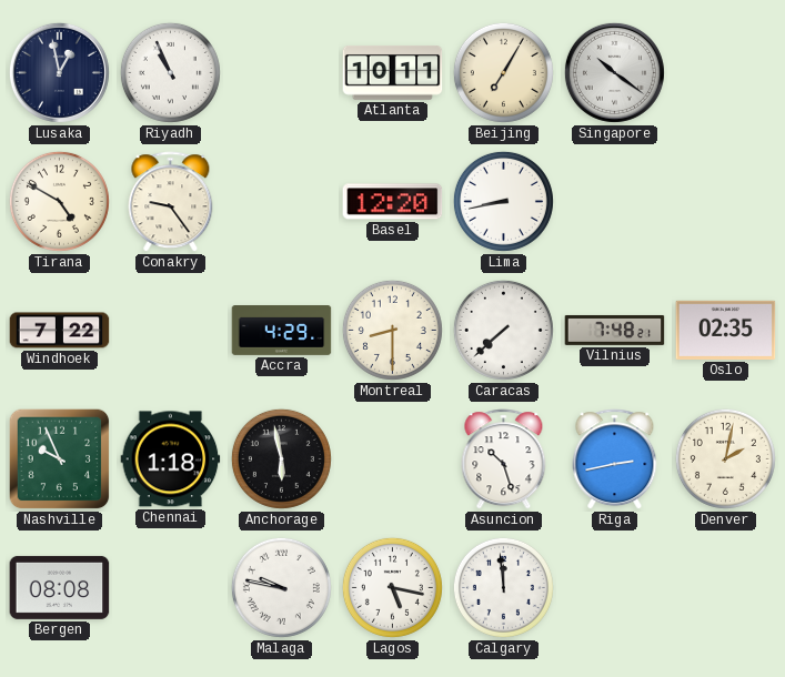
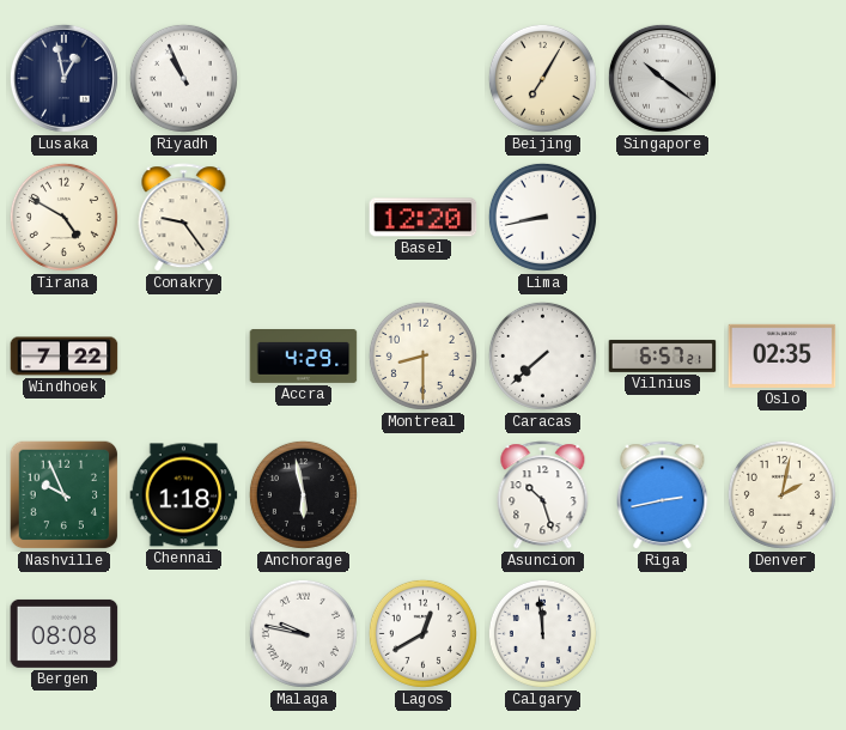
Atlanta: 10:11 -> none (393, 73)
Vilnius: 7:48 -> 6:57 (663, 355)
Lagos: 5:17 -> 12:40 (422, 633)
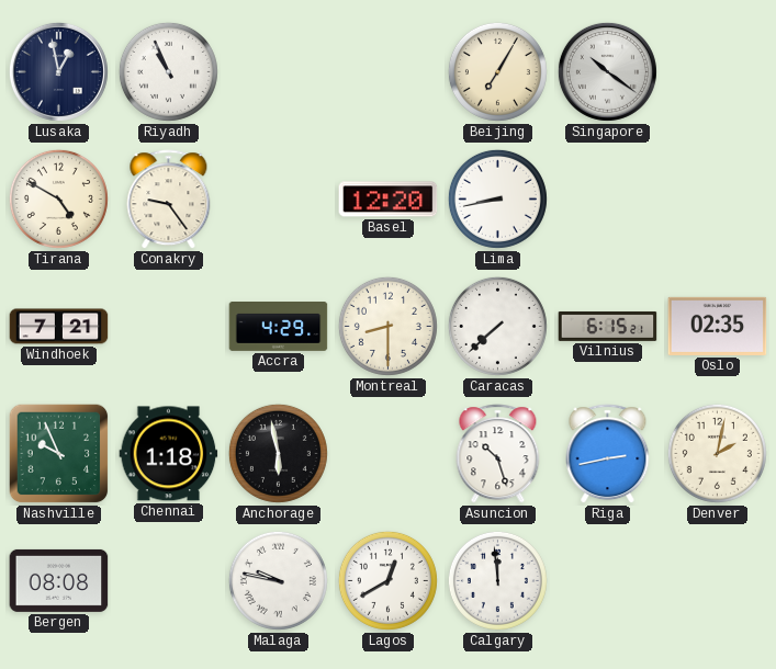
Windhoek: 7:22 -> 7:21 (59, 327)
Vilnius: 6:57 -> 6:15 (608, 326)
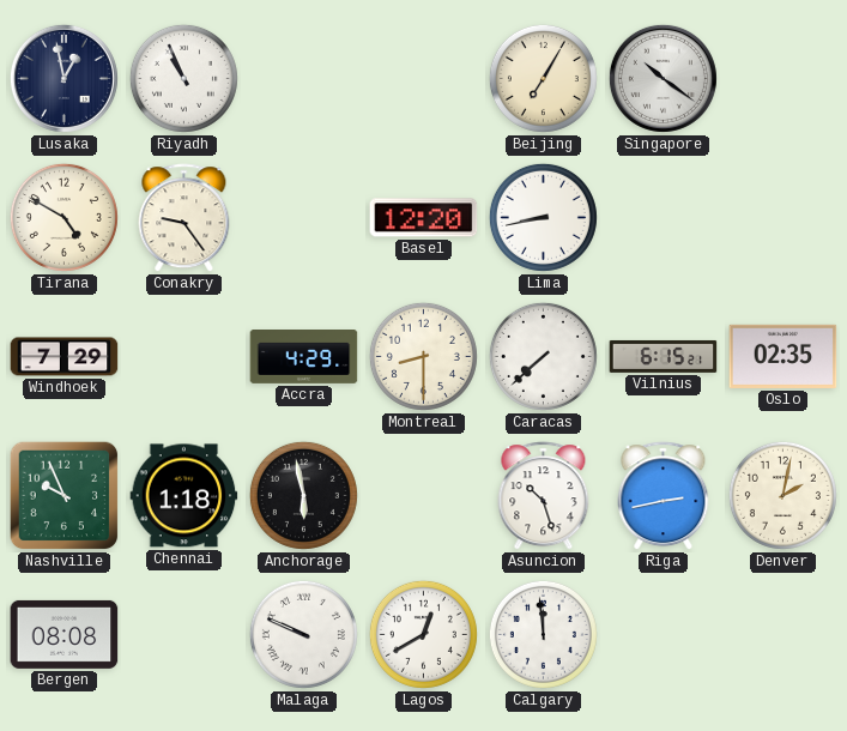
Windhoek: 7:21 -> 7:29 (65, 357)
Malaga: 9:47 -> 9:49 (303, 634)
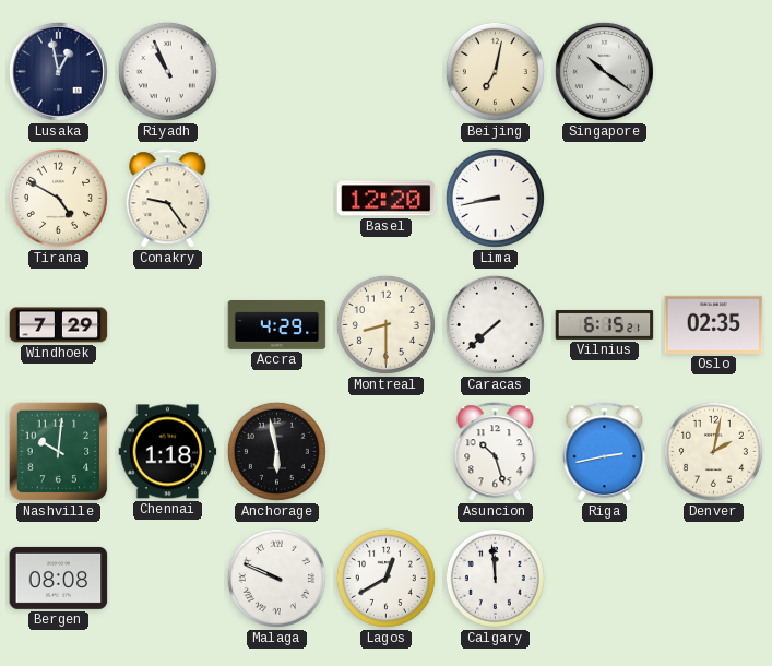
Beijing: 7:05 -> 7:02 (495, 71)
Nashville: 9:56 -> 10:01 (59, 452)
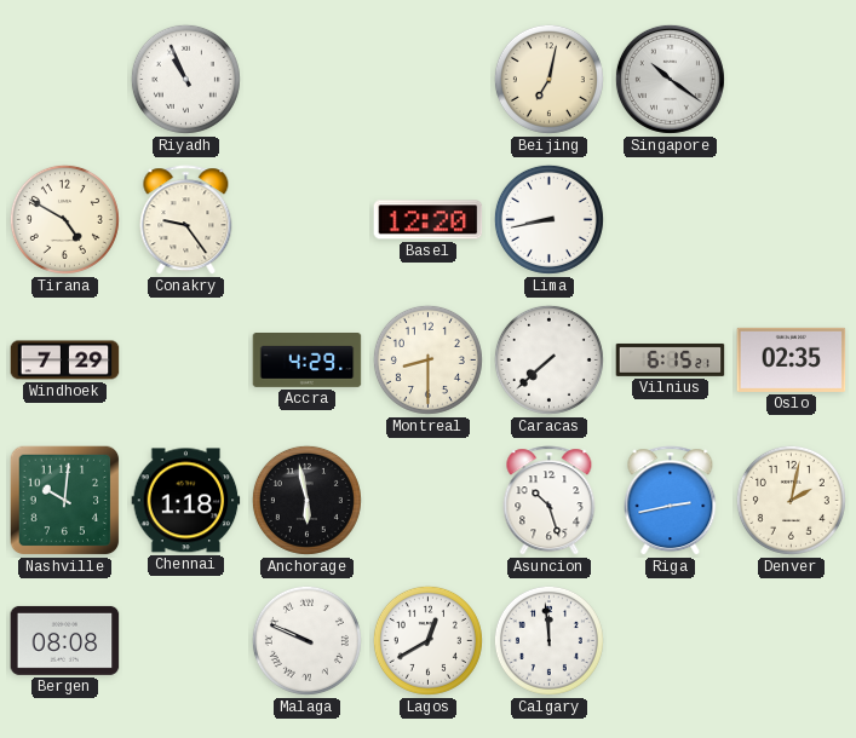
Lusaka: 12:58 -> none (58, 71)
